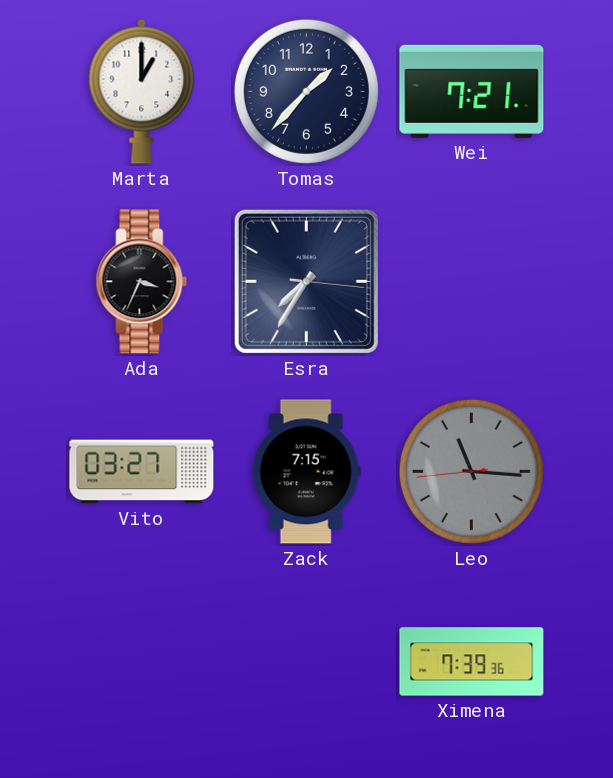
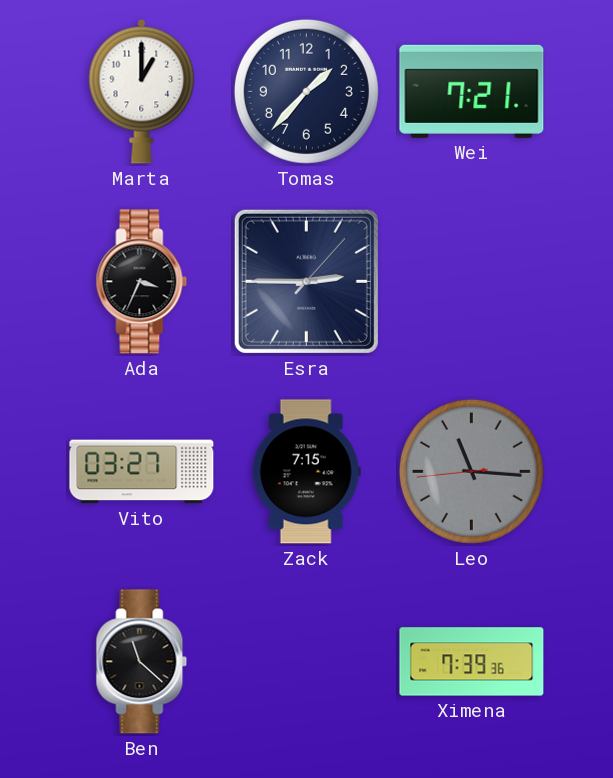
Esra: 7:35 -> 2:45 (306, 281)
Ben: none -> 11:22 (142, 662)
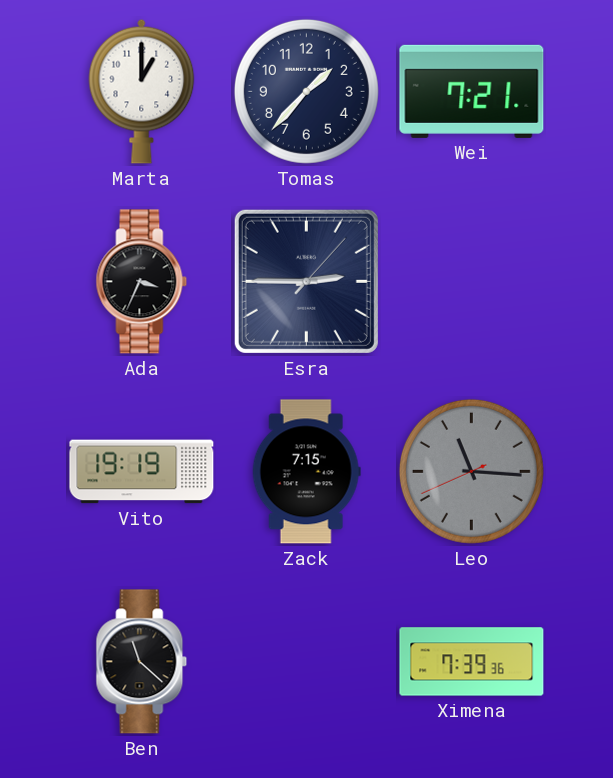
Vito: 03:27 -> 19:19 (142, 472)
Leo: 11:15:44 -> 11:15:41 (471, 471)
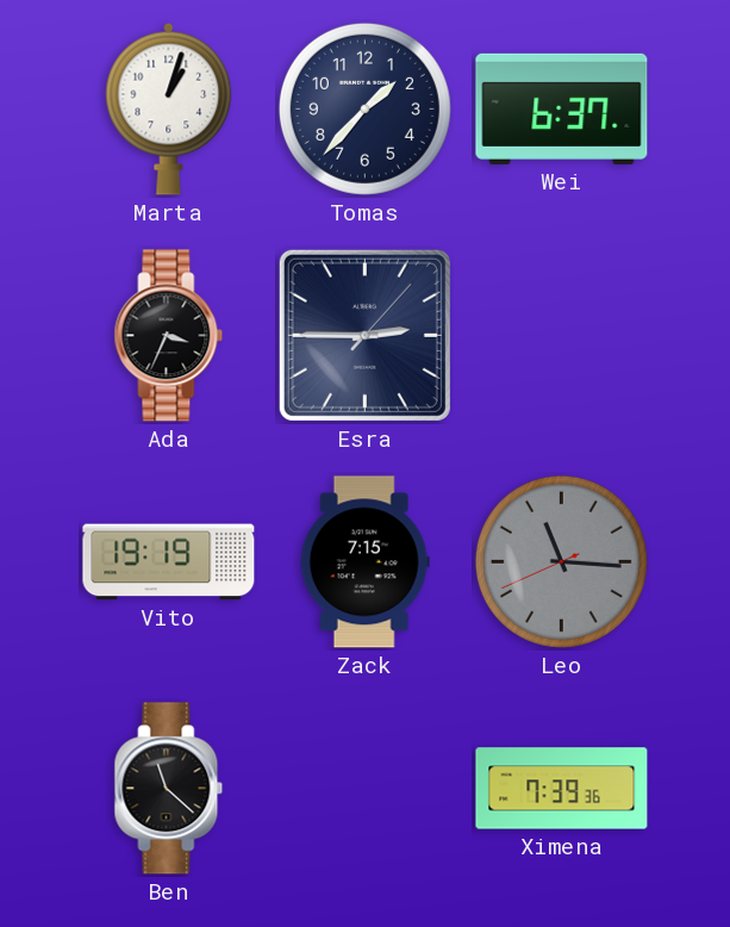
Marta: 1:00 -> 1:03 (169, 108)
Wei: 7:21 -> 6:37 (562, 108)
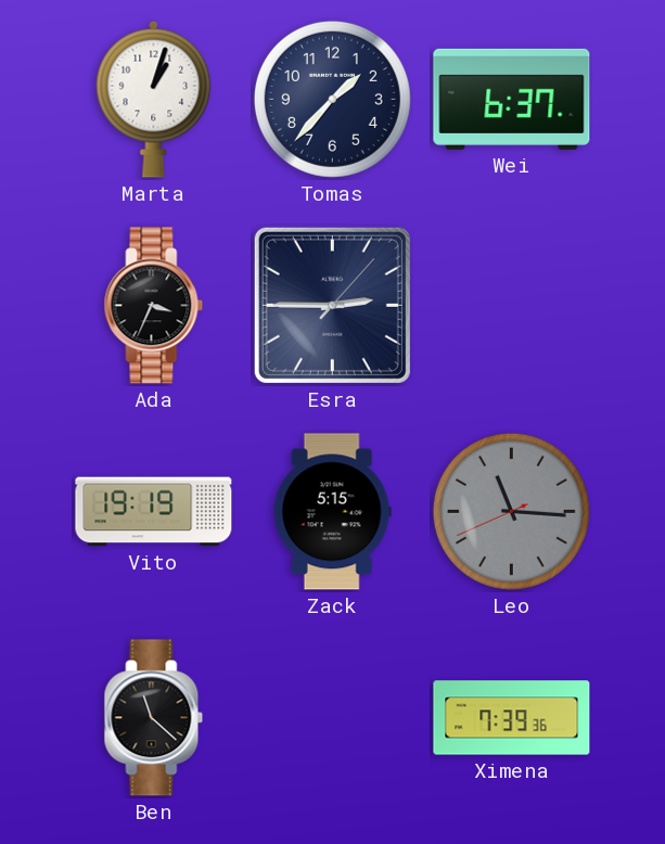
Zack: 7:15 -> 5:15 (332, 512)
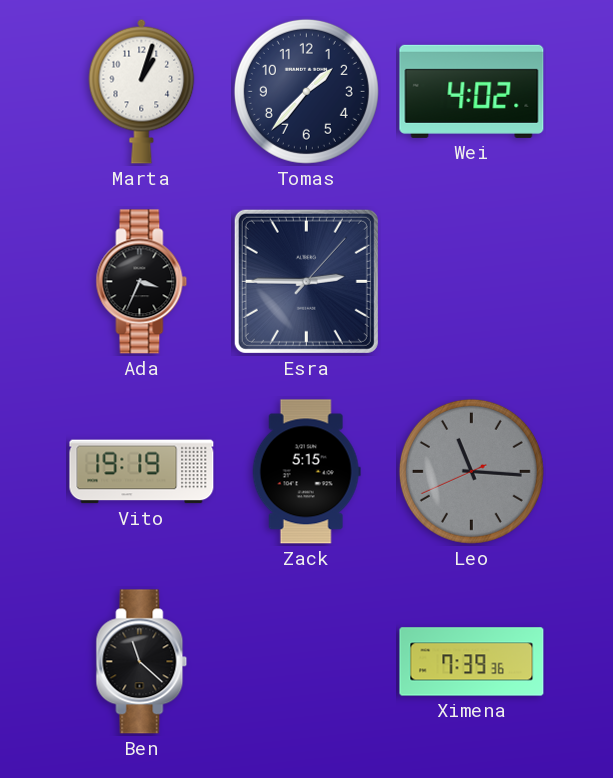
Wei: 6:37 -> 4:02 (472, 91)
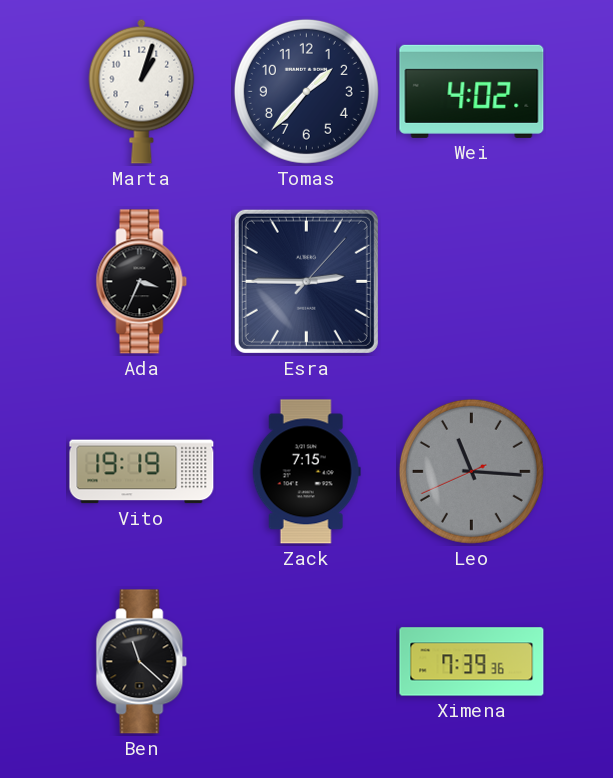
Zack: 5:15 -> 7:15 (306, 472)
